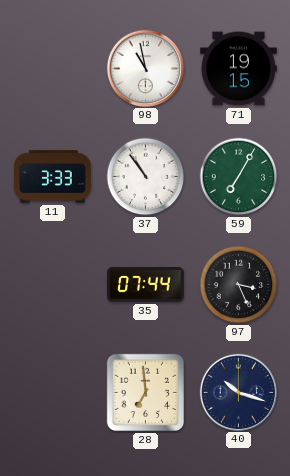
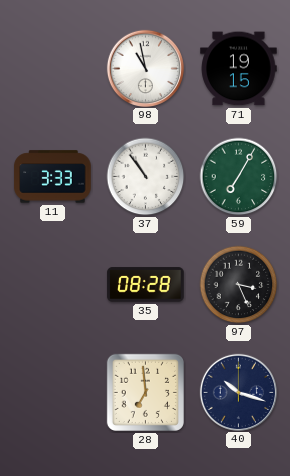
35: 07:44 -> 08:28 (146, 285)
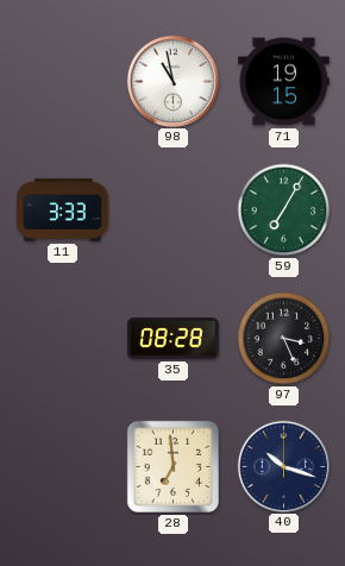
37: 10:54 -> none (146, 177)
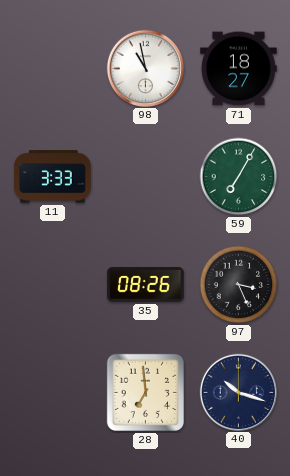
71: 19:15 -> 18:27 (239, 69)
35: 08:28 -> 08:26 (146, 285)
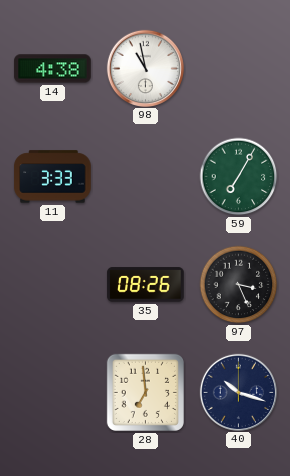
14: none -> 4:38 (53, 69)
71: 18:27 -> none (239, 69)
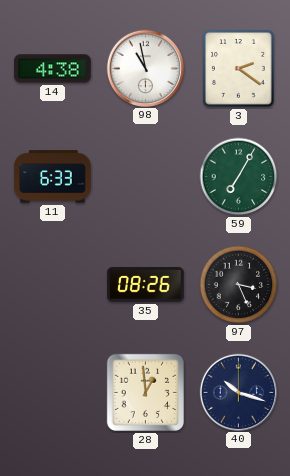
3: none -> 2:21 (238, 68)
11: 3:33 -> 6:33 (53, 177)
28: 6:59 -> 12:59 (145, 392)
